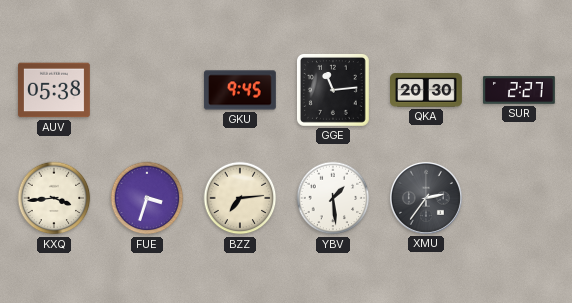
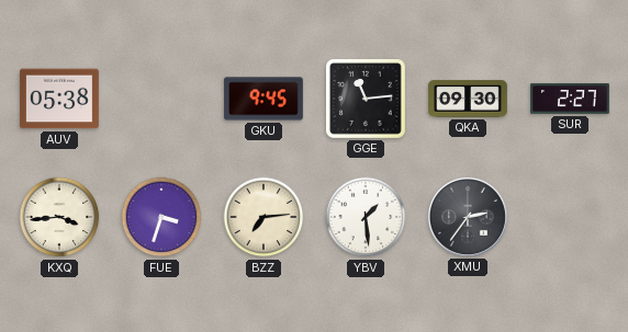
QKA: 20:30 -> 09:30 (469, 99)
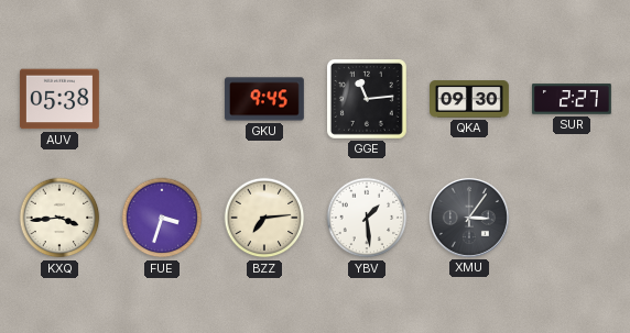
XMU: 2:36 -> 3:06 (469, 218)
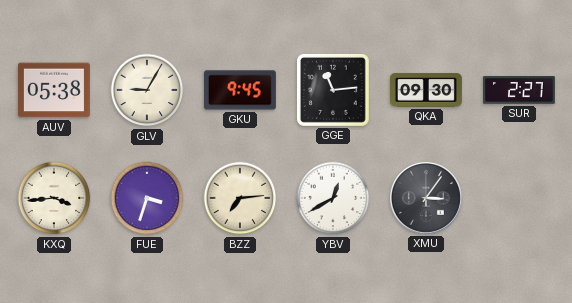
GLV: none -> 9:05 (147, 90)
YBV: 1:29 -> 12:40 (333, 198)
